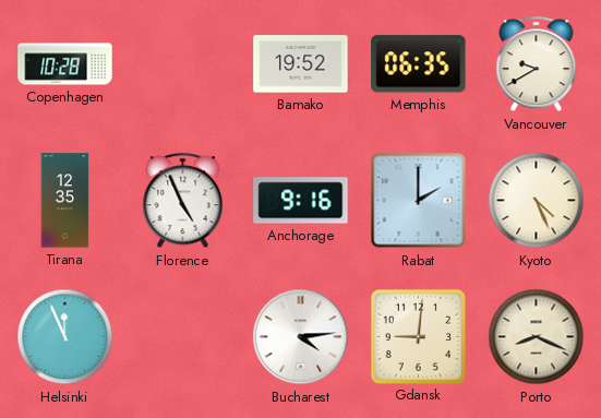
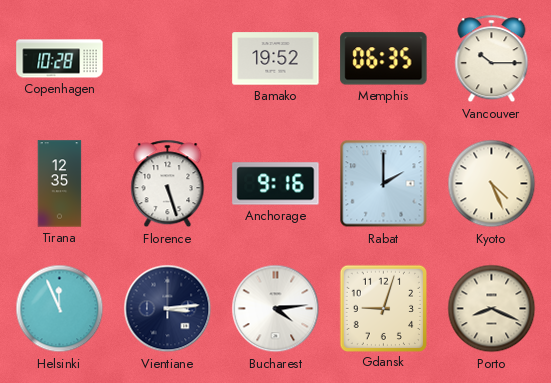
Vancouver: 9:40 -> 10:15 (492, 59)
Florence: 4:56 -> 5:27 (168, 184)
Vientiane: none -> 3:14 (168, 309)
Gdansk: 9:01 -> 9:03 (383, 308)
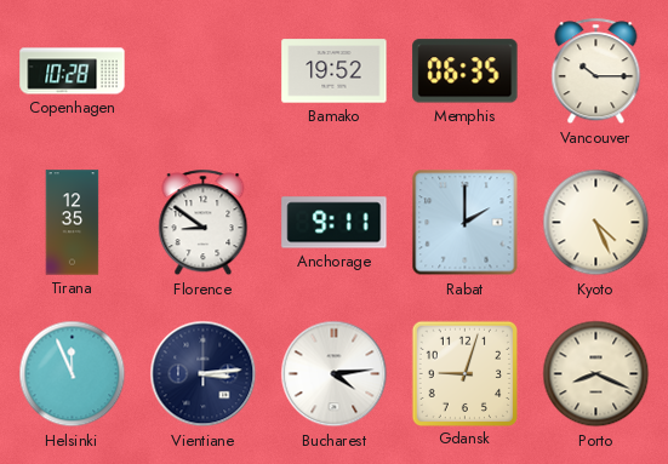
Florence: 5:27 -> 8:51 (204, 223)
Anchorage: 9:16 -> 9:11 (335, 223)
